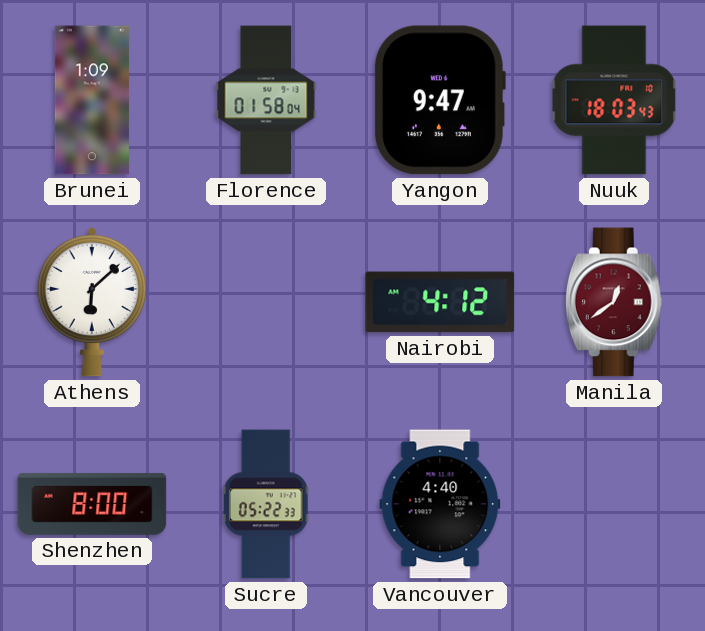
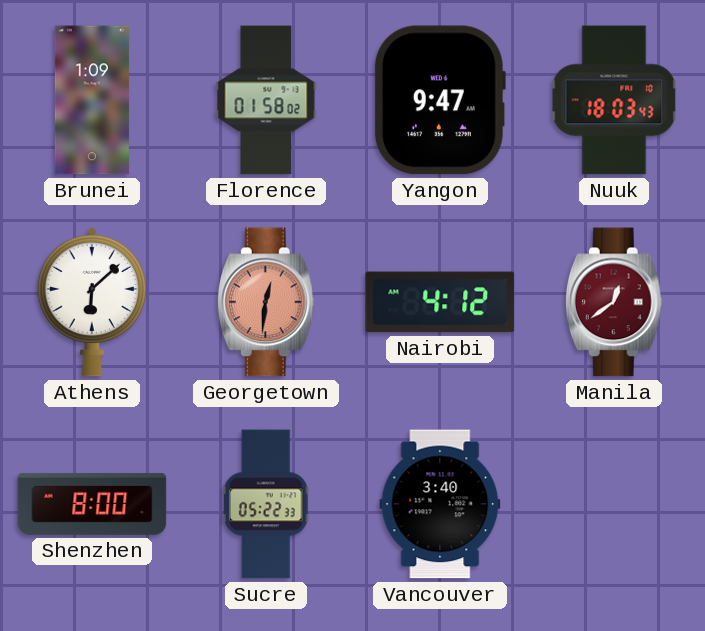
Florence: 01:58:04 -> 01:58:02 (266, 100)
Georgetown: none -> 12:31 (266, 302)
Vancouver: 4:40 -> 3:40 (440, 504)
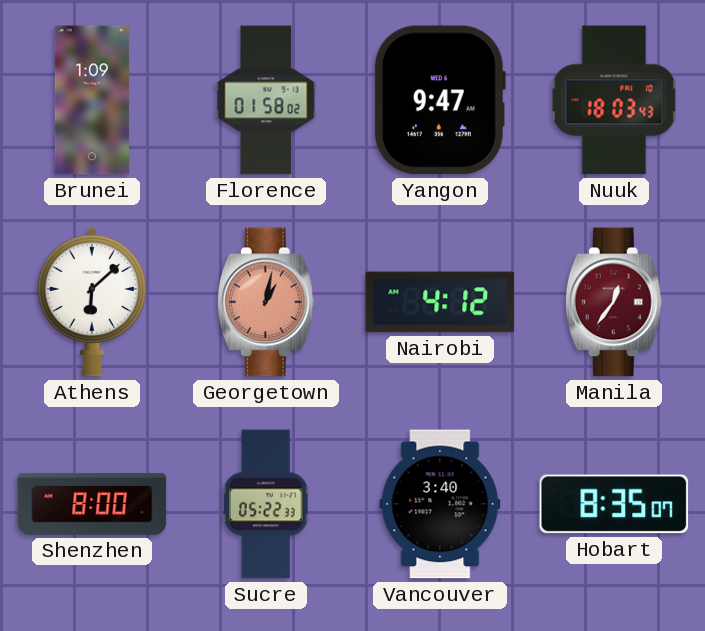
Georgetown: 12:31 -> 1:02 (266, 302)
Manila: 12:39 -> 12:36 (614, 302)
Hobart: none -> 8:35 (614, 504)
